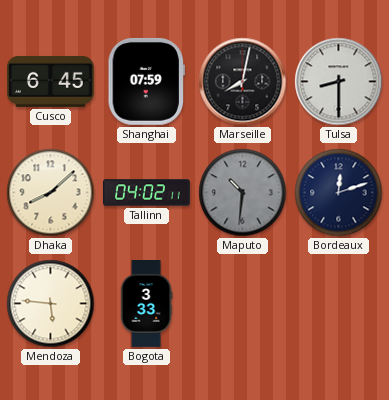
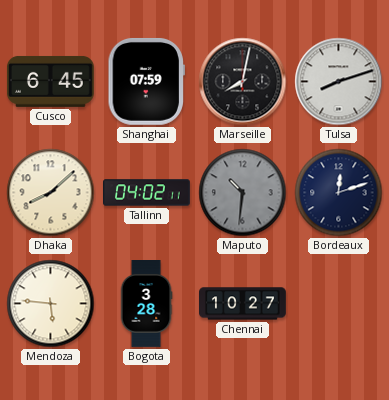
Tulsa: 8:30 -> 8:12 (339, 82)
Bogota: 3:33 -> 3:28 (146, 304)
Chennai: none -> 10:27 (243, 304)
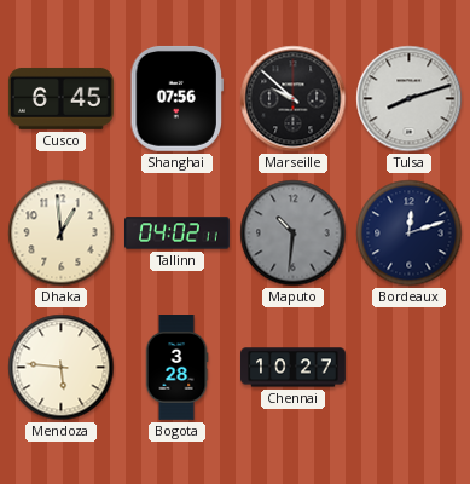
Shanghai: 07:59 -> 07:56 (176, 98)
Marseille: 8:02 -> 9:52 (294, 99)
Dhaka: 8:08 -> 12:59 (62, 234)
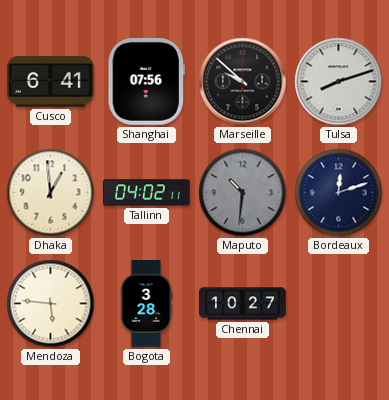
Cusco: 6:45 -> 6:41 (50, 81)
